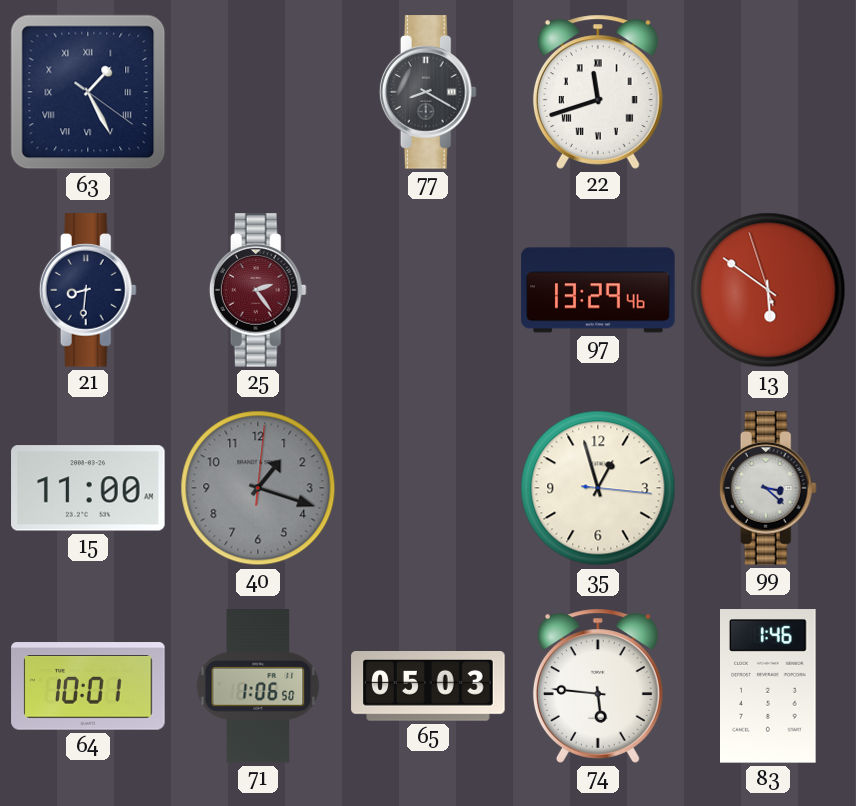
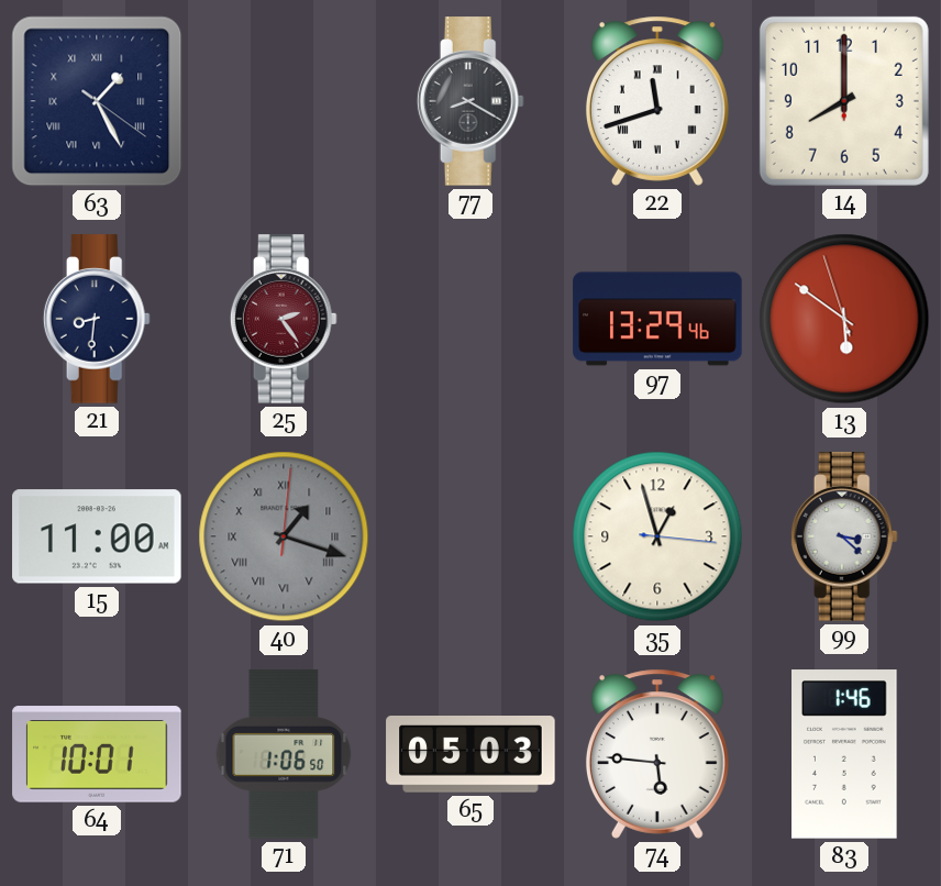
14: none -> 8:00 (844, 101)
40 numerals: Arabic -> Roman (284, 536)
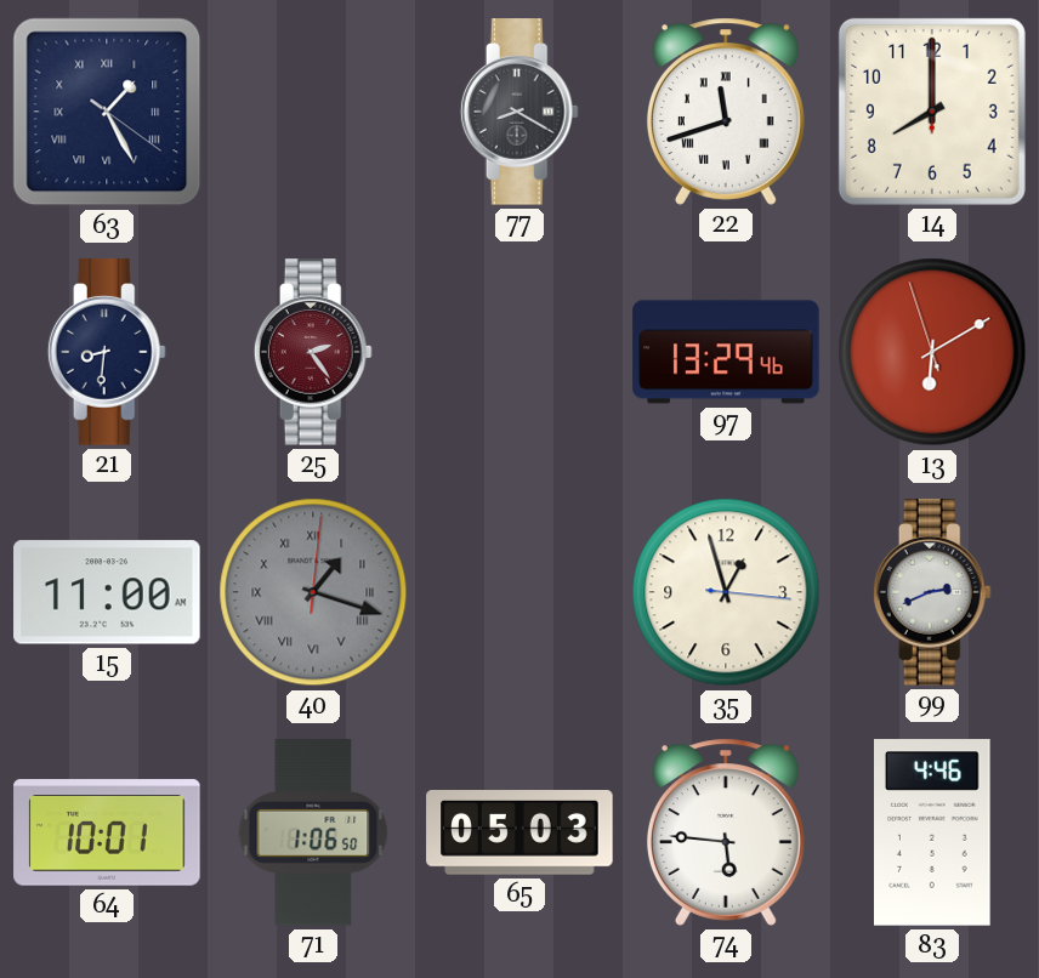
13: 5:50 -> 6:09 (932, 352)
99: 3:22 -> 2:41 (932, 592)
83: 1:46 -> 4:46 (933, 832)
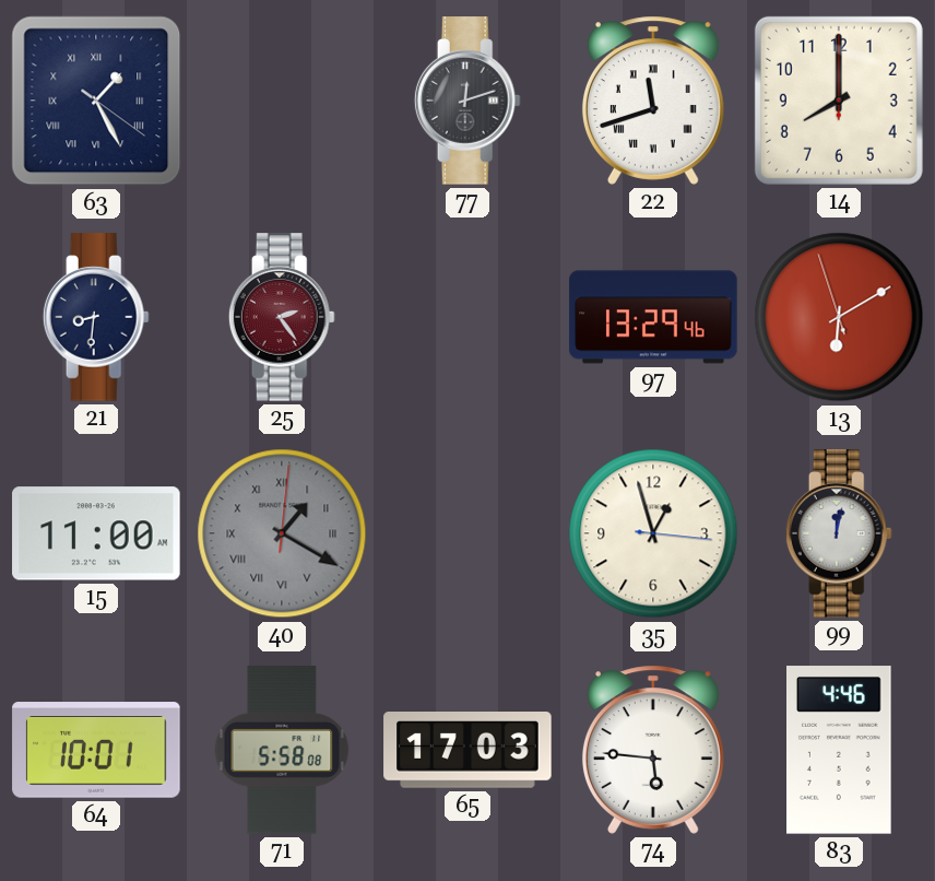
77: 8:20 -> 12:12 (467, 101)
40: 1:18 -> 1:20 (282, 533)
99: 2:41 -> 12:02 (839, 533)
71: 1:06 -> 5:58 (282, 750)
65: 05:03 -> 17:03 (467, 751)
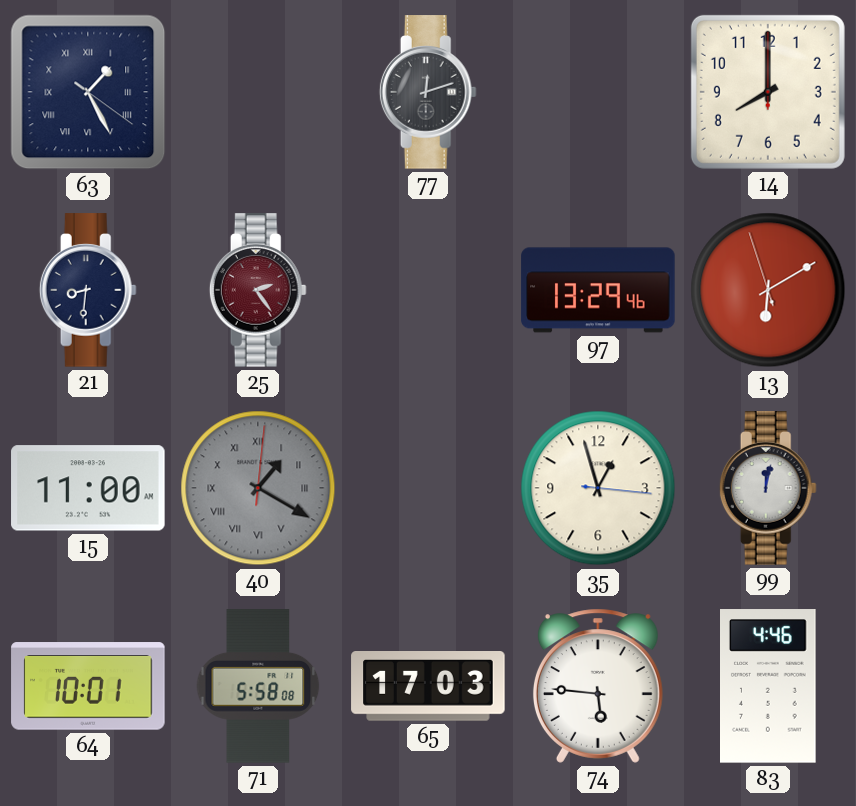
22: 11:42 -> none (653, 101)
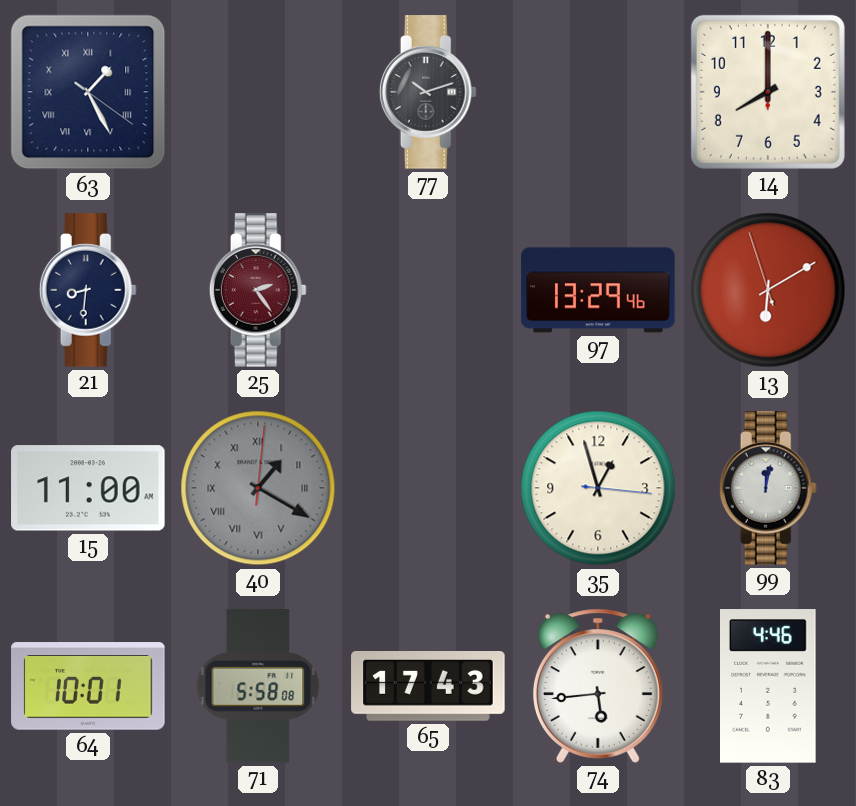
77: 12:12 -> 10:12 (428, 92)
65: 17:03 -> 17:43 (428, 687)
74: 5:46 -> 5:44 (598, 686)
